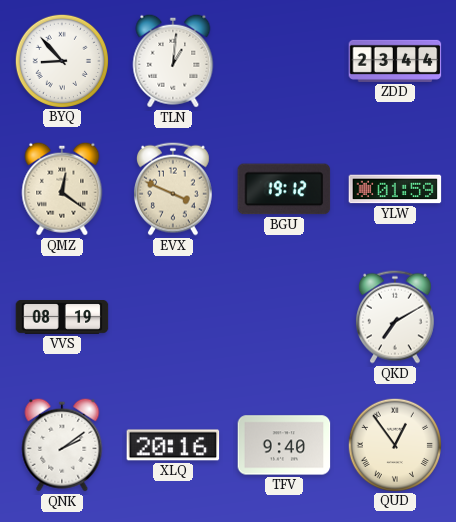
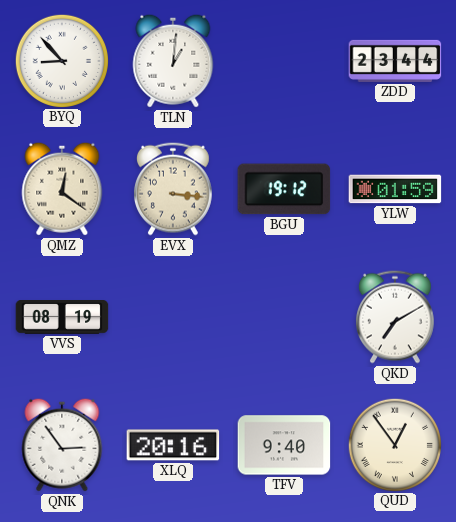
EVX: 3:49 -> 3:16 (173, 189)
QNK: 2:09 -> 2:54 (62, 445)
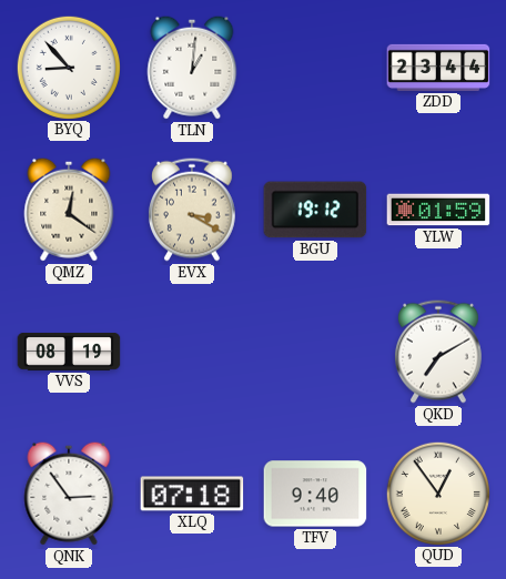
EVX: 3:16 -> 3:20 (192, 210)
XLQ: 20:16 -> 07:18 (192, 494)
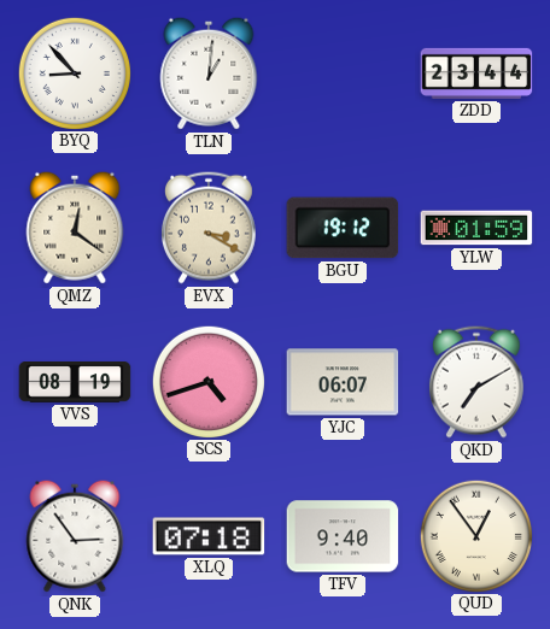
SCS: none -> 4:42 (207, 381)
YJC: none -> 06:07 (343, 382)
